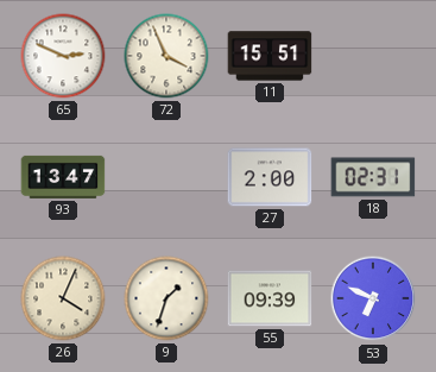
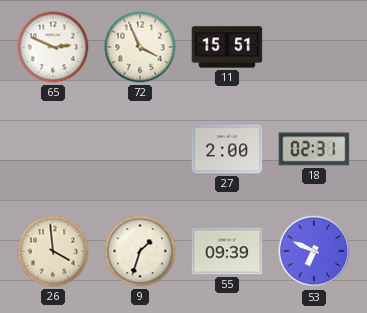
93: 13:47 -> none (63, 177)
26: 4:04 -> 3:59 (53, 251)
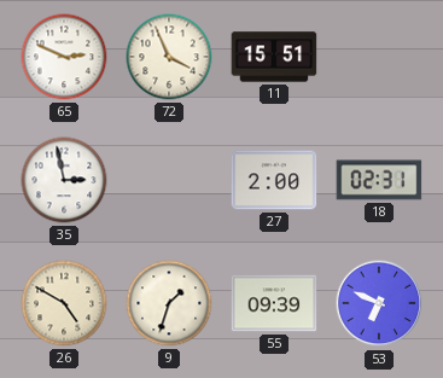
35: none -> 2:58 (64, 180)
26: 3:59 -> 4:50 (64, 303)
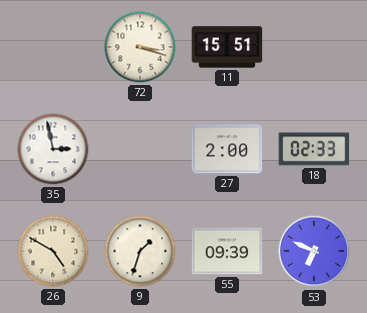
65: 2:49 -> none (64, 57)
72: 3:56 -> 3:18 (140, 47)
18: 02:31 -> 02:33 (314, 149)
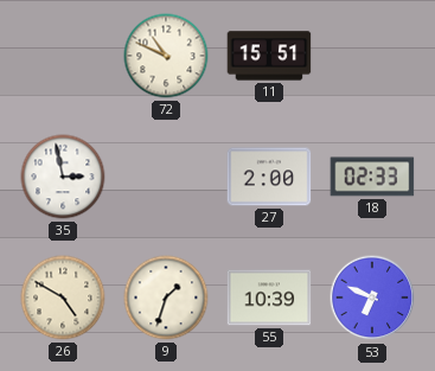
72: 3:18 -> 10:49 (166, 56)
55: 09:39 -> 10:39 (269, 298)
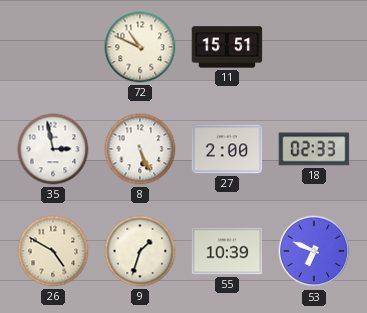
8: none -> 5:26 (140, 149)
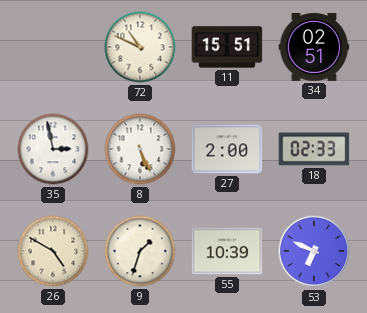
34: none -> 02:51 (314, 47)
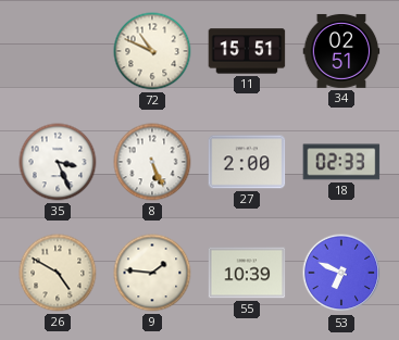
35: 2:58 -> 3:26 (58, 162)
9: 1:33 -> 1:46 (152, 273)
